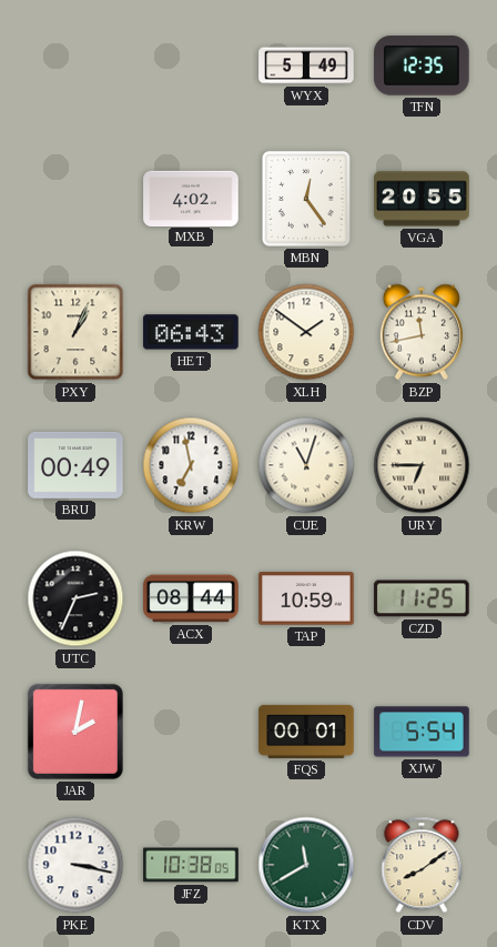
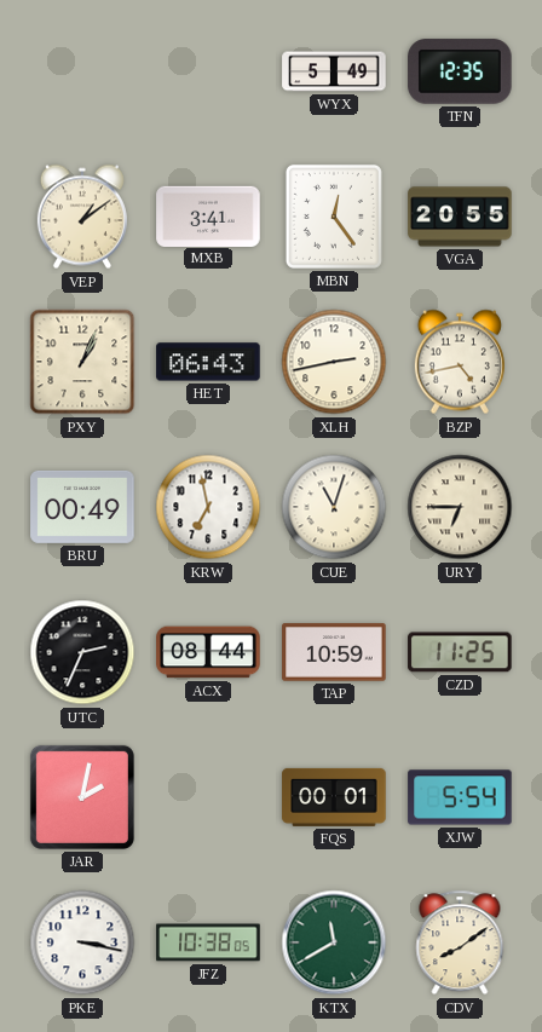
VEP: none -> 1:09 (82, 217)
MXB: 4:02 -> 3:41 (208, 215)
XLH: 1:51 -> 2:43 (334, 362)
BZP: 11:43 -> 4:43 (460, 362)
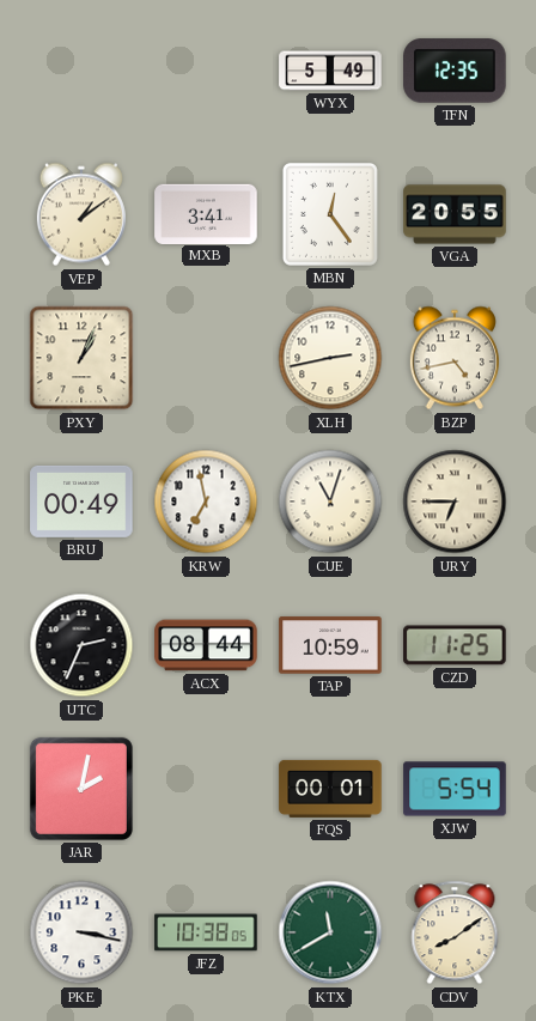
HET: 06:43 -> none (208, 362)
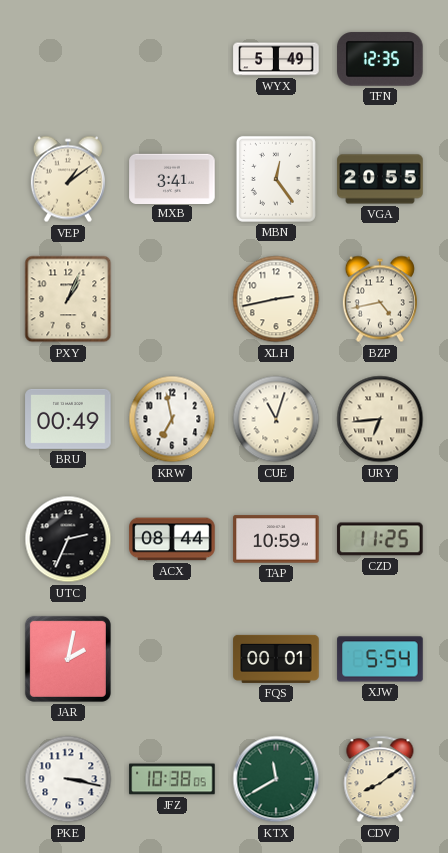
URY: 6:45 -> 6:44 (380, 419)
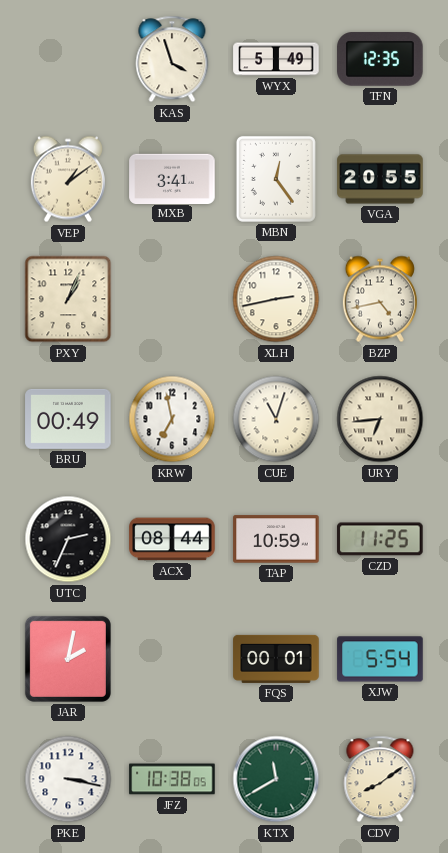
KAS: none -> 3:57 (172, 59)
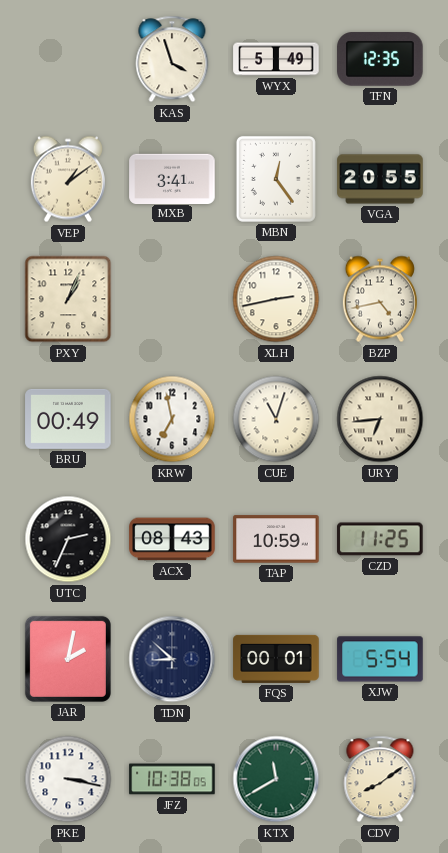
ACX: 08:44 -> 08:43 (172, 539)
TDN: none -> 8:52 (172, 659)
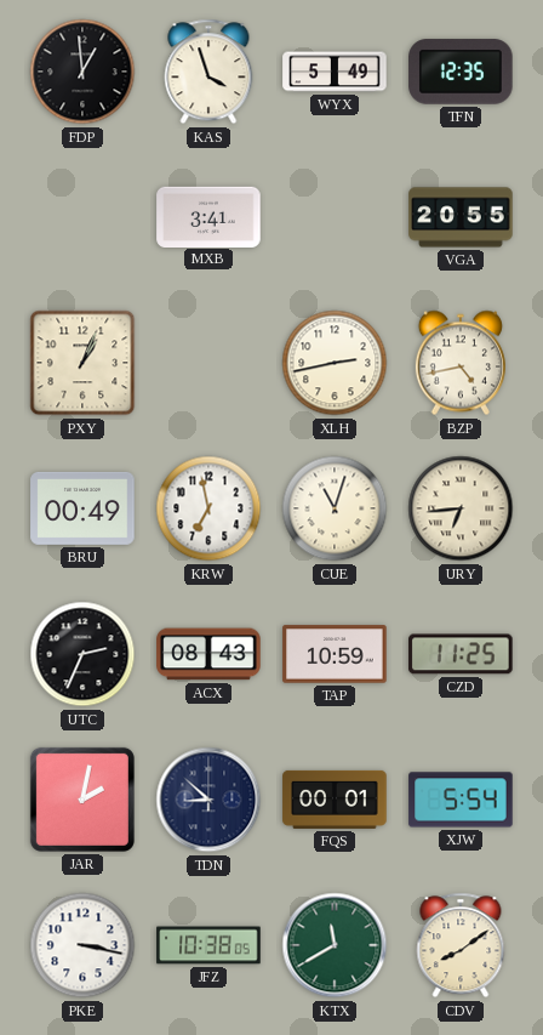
FDP: none -> 12:59 (82, 72)
VEP: 1:09 -> none (68, 179)
MBN: 12:24 -> none (276, 179)
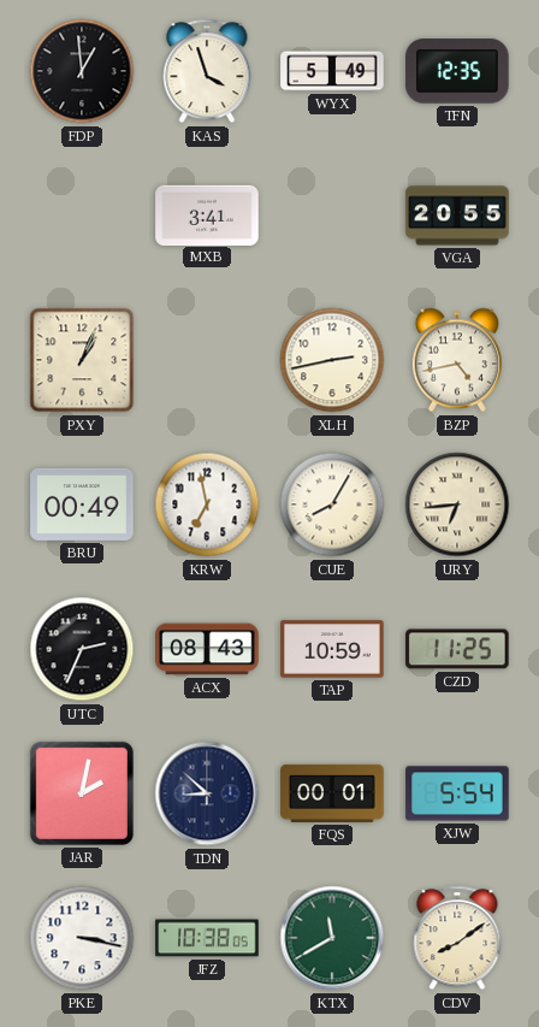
CUE: 11:03 -> 8:05 (332, 504)
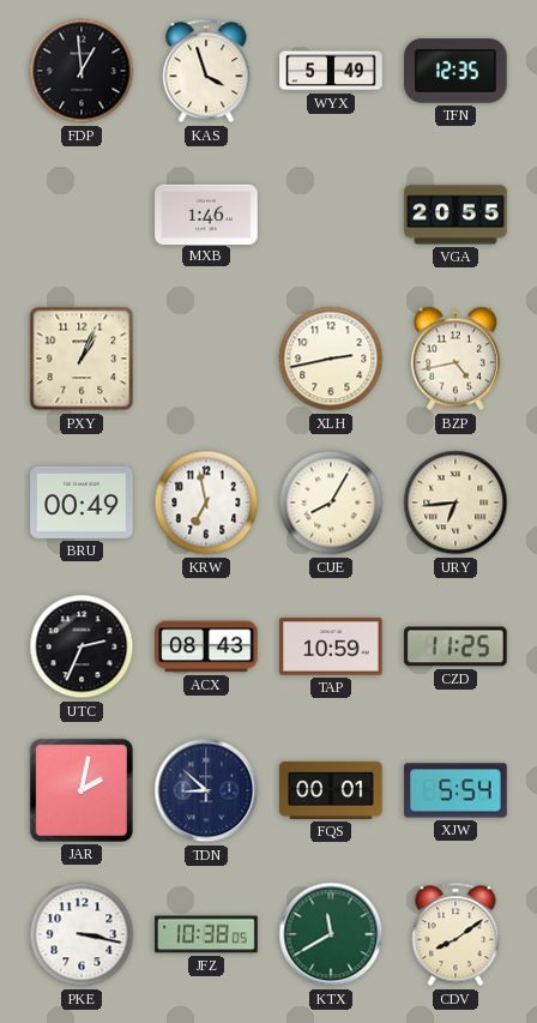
MXB: 3:41 -> 1:46 (206, 213)
